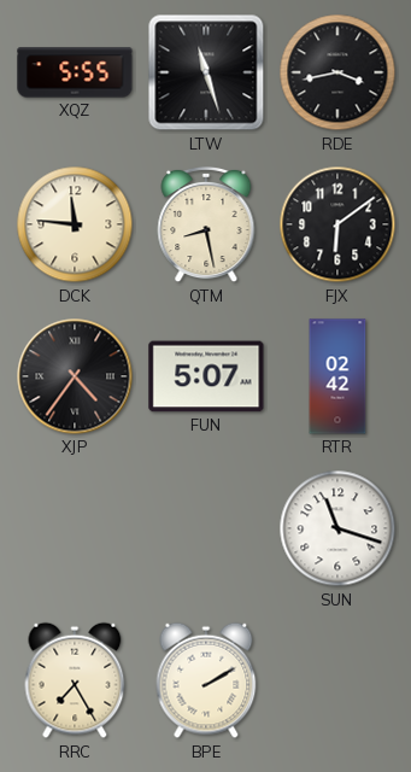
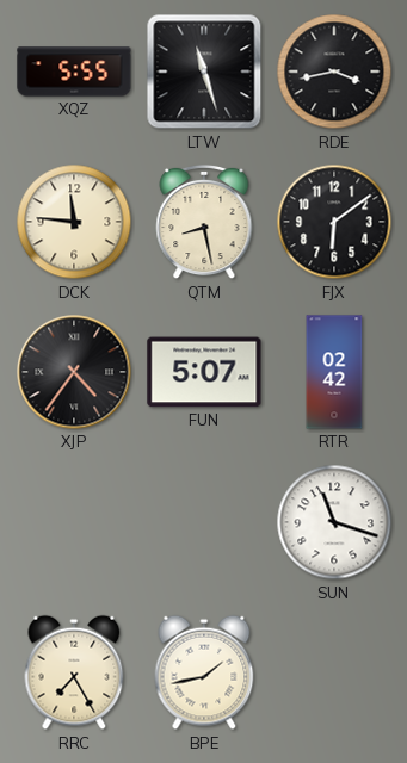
BPE: 2:10 -> 1:43 (204, 672)
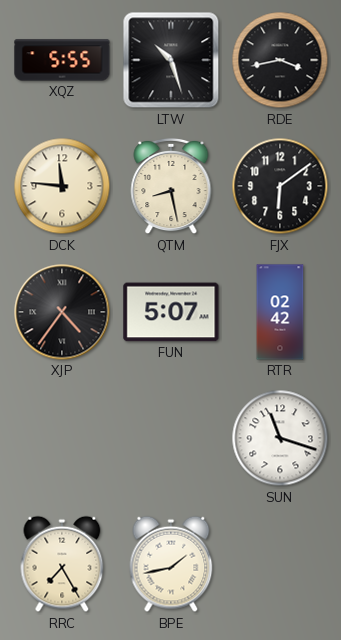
LTW: 11:27 -> 10:27 (171, 60)
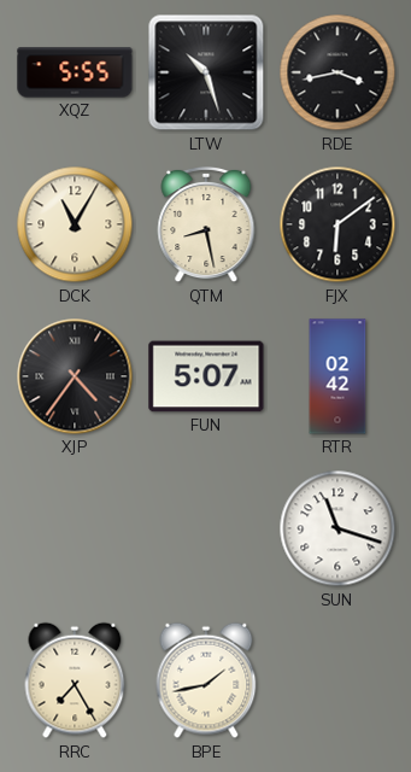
DCK: 11:46 -> 11:05 (75, 224)
